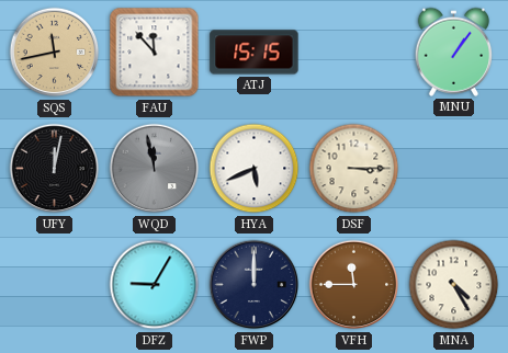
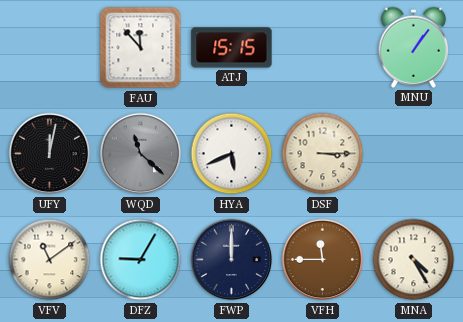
SQS: 11:43 -> none (55, 53)
WQD: 11:58 -> 11:22 (141, 154)
VFV: none -> 11:09 (50, 260)
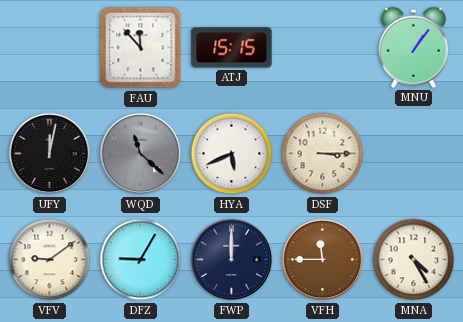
VFV: 11:09 -> 9:09 (50, 260)
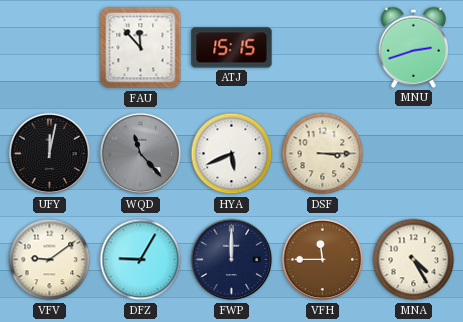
MNU: 1:06 -> 2:42 (414, 47)
WQD: 11:22 -> 11:23 (141, 154)
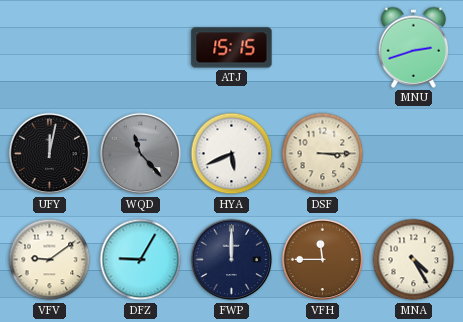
FAU: 11:53 -> none (141, 48)
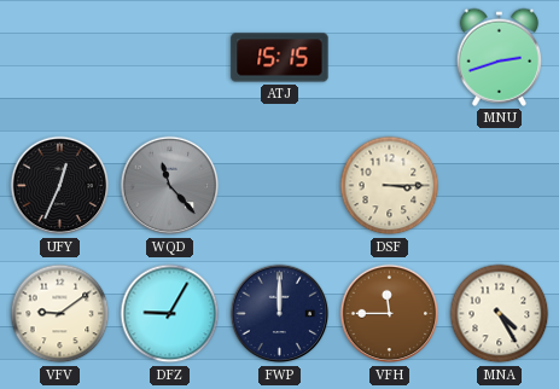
UFY: 12:02 -> 12:34 (60, 186)
HYA: 5:41 -> none (232, 154)
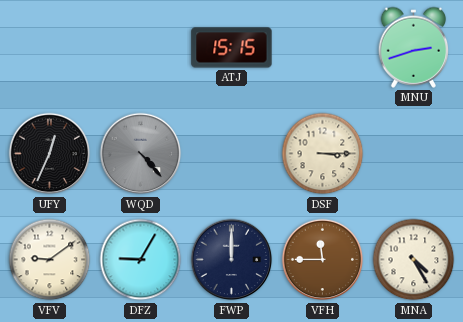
WQD: 11:23 -> 4:23 (141, 154)
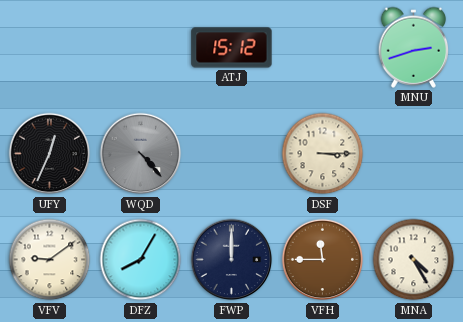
ATJ: 15:15 -> 15:12 (232, 48)
DFZ: 9:05 -> 8:05 (141, 260)
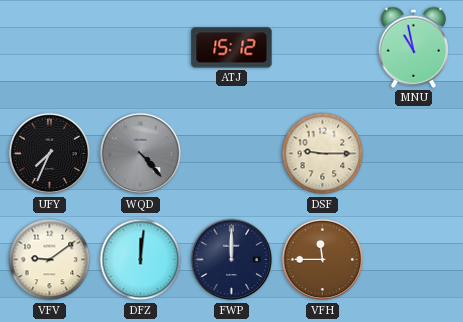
MNU: 2:42 -> 10:58 (414, 47)
UFY: 12:34 -> 7:34 (50, 154)
DSF: 3:15 -> 9:15 (323, 154)
DFZ: 8:05 -> 12:01 (141, 260)
MNA: 4:25 -> none (414, 260)
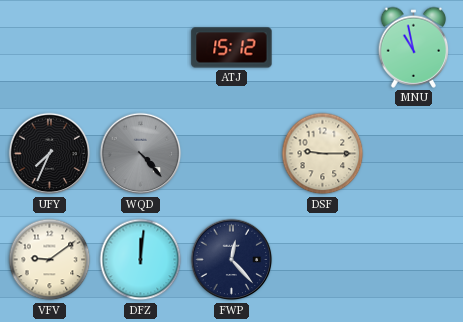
FWP: 12:00 -> 12:23 (232, 260)
VFH: 11:45 -> none (323, 260)
